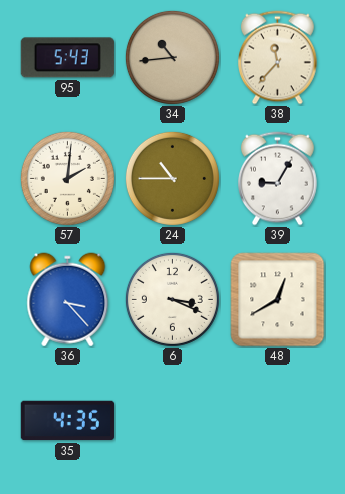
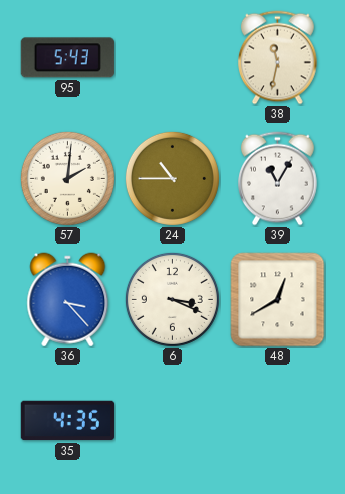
34: 10:44 -> none (172, 57)
38: 11:37 -> 11:32 (278, 58)
39: 9:05 -> 11:05 (278, 179)
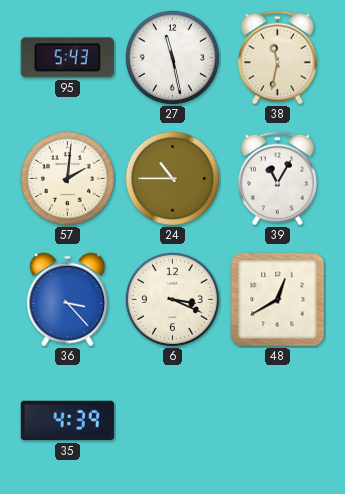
27: none -> 11:28 (172, 57)
35: 4:35 -> 4:39 (67, 421)
